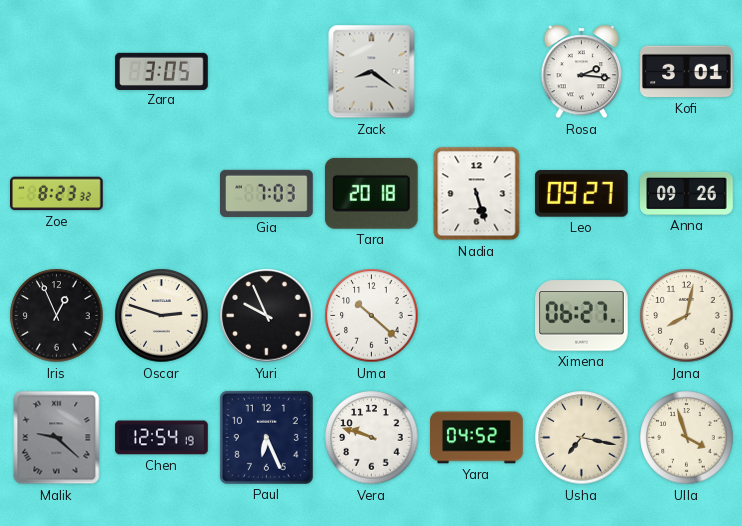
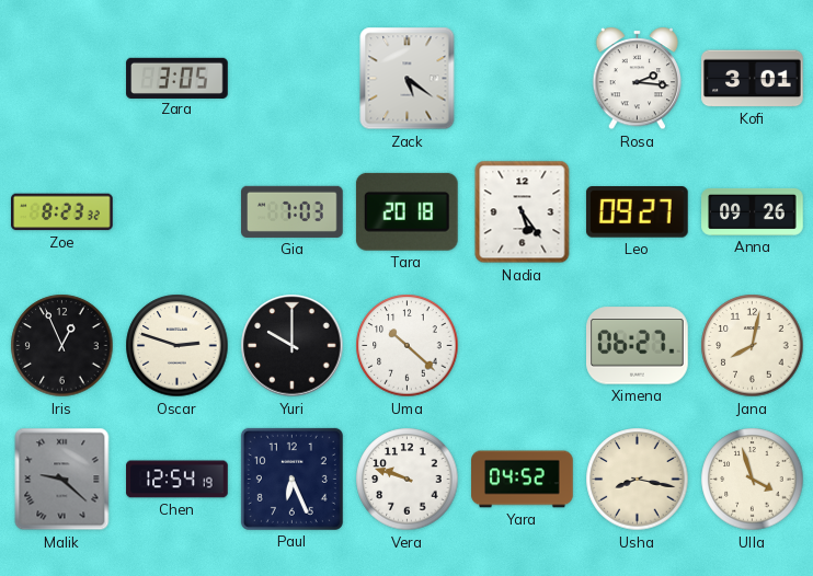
Zack: 8:21 -> 5:21 (408, 79)
Nadia: 5:27 -> 5:24 (523, 212)
Yuri: 9:56 -> 10:00 (293, 346)
Usha: 7:17 -> 8:17 (638, 480)
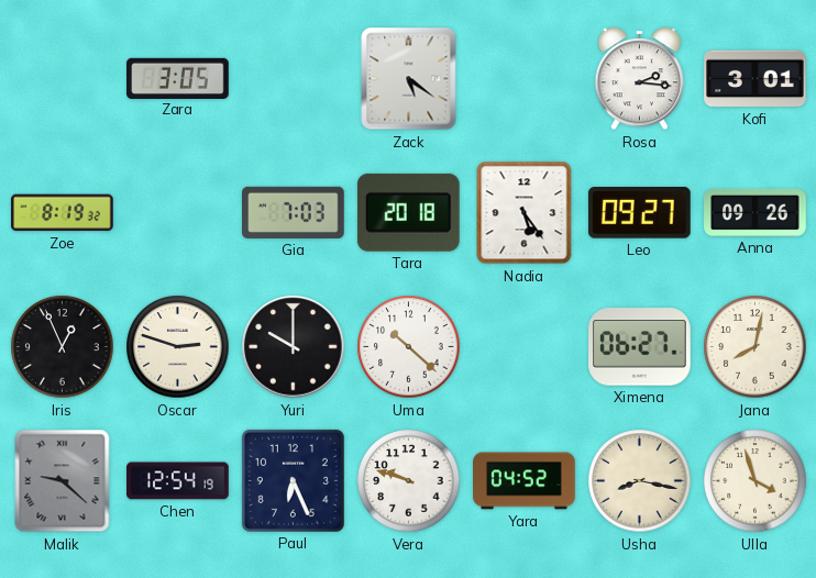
Zoe: 8:23 -> 8:19 (63, 213)
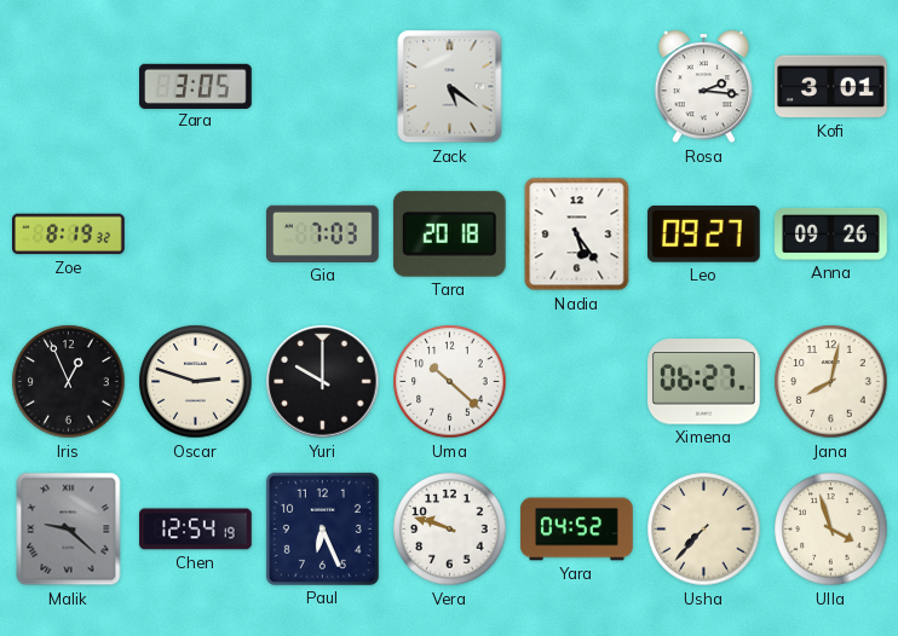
Usha: 8:17 -> 7:37 (704, 530)
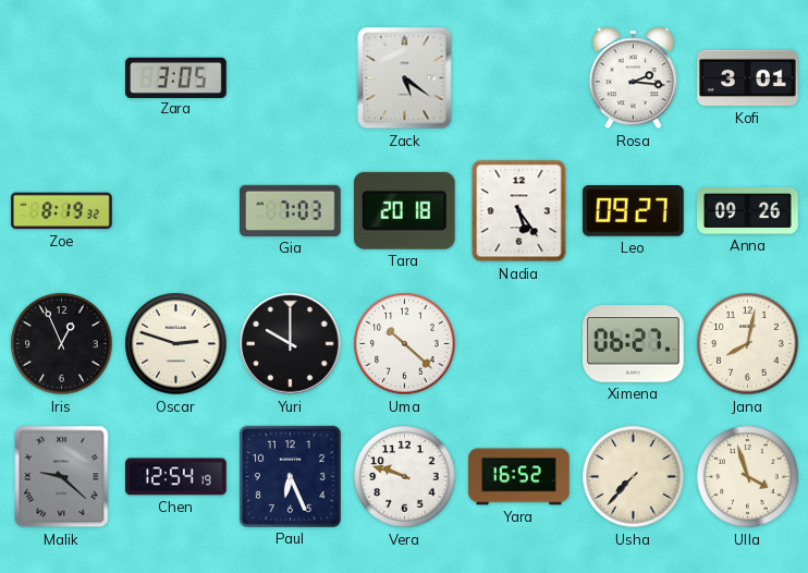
Yara: 04:52 -> 16:52 (519, 477)
